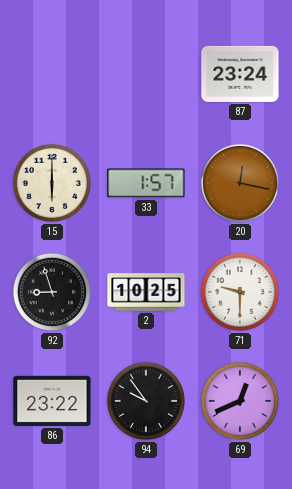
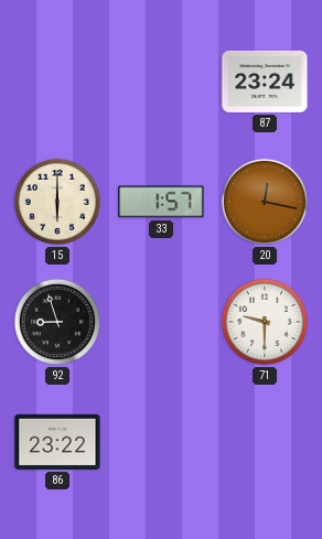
2: 10:25 -> none (146, 292)
94: 9:54 -> none (146, 401)
69: 12:41 -> none (240, 401)
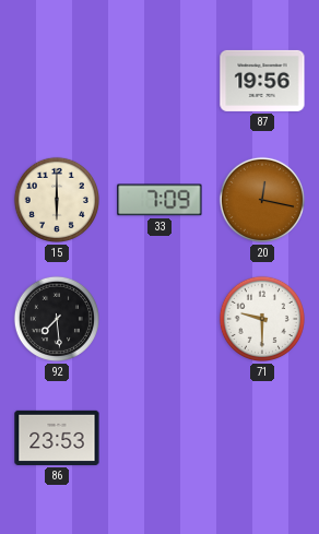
87: 23:24 -> 19:56 (262, 81)
33: 1:57 -> 7:09 (159, 200)
92: 8:57 -> 7:29 (57, 319)
86: 23:22 -> 23:53 (57, 438)
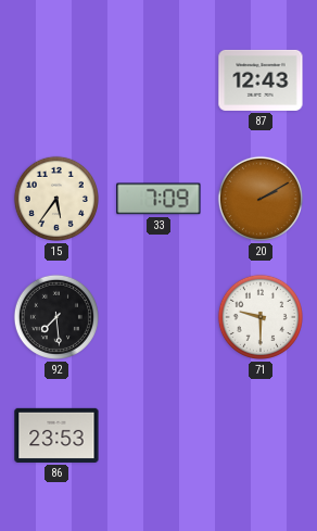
87: 19:56 -> 12:43 (261, 80)
15: 6:00 -> 5:36 (56, 199)
20: 12:17 -> 2:10 (261, 199)
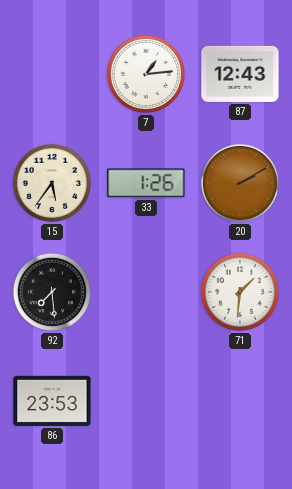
7: none -> 1:14 (146, 74)
33: 7:09 -> 1:26 (146, 183)
71: 9:30 -> 1:31 (240, 292)
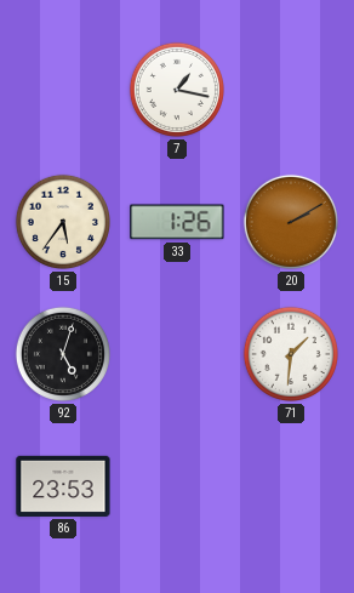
7: 1:14 -> 1:17 (177, 90)
87: 12:43 -> none (240, 74)
92: 7:29 -> 5:03 (63, 354)
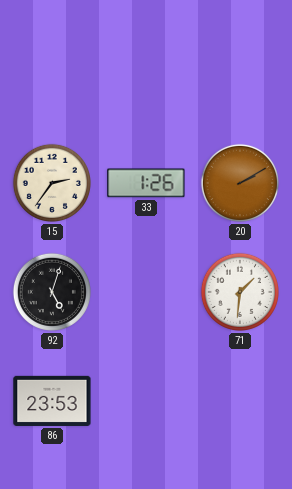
7: 1:17 -> none (177, 90)
15: 5:36 -> 2:36 (52, 183)
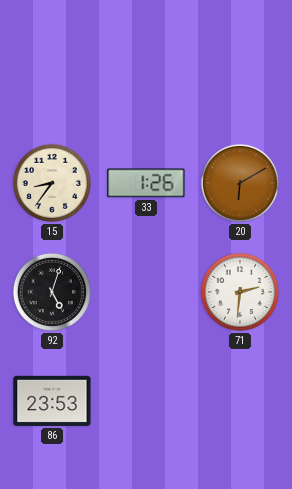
15: 2:36 -> 8:36 (52, 183)
20: 2:10 -> 6:10 (240, 183)
71: 1:31 -> 2:31 (240, 292)
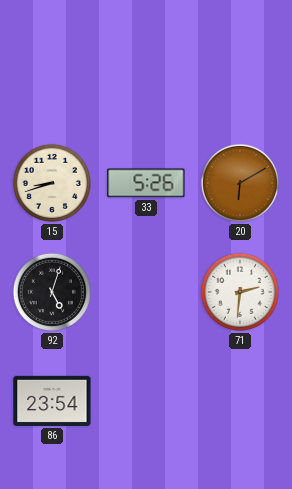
15: 8:36 -> 8:42 (52, 183)
33: 1:26 -> 5:26 (146, 183)
86: 23:53 -> 23:54 (52, 401)
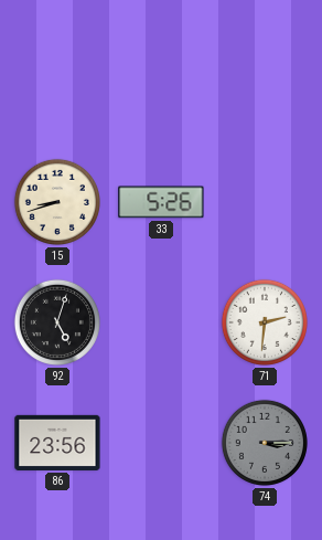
20: 6:10 -> none (240, 183)
86: 23:54 -> 23:56 (57, 443)
74: none -> 3:15 (265, 443)
